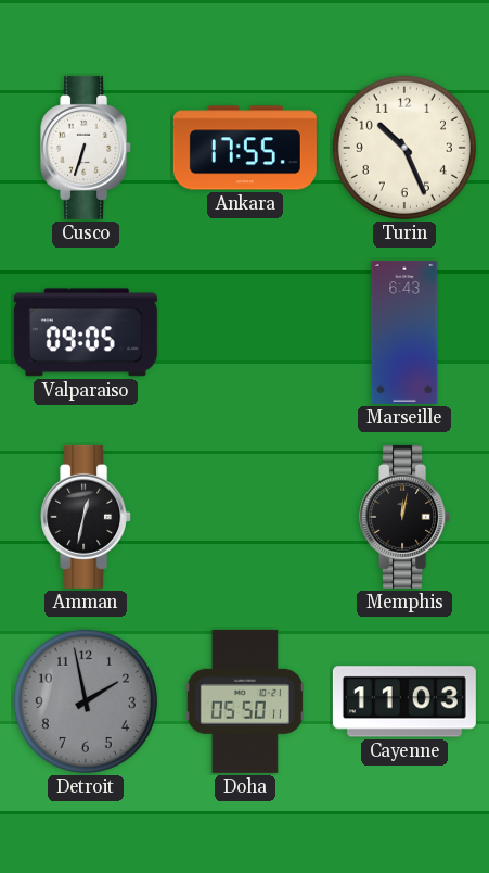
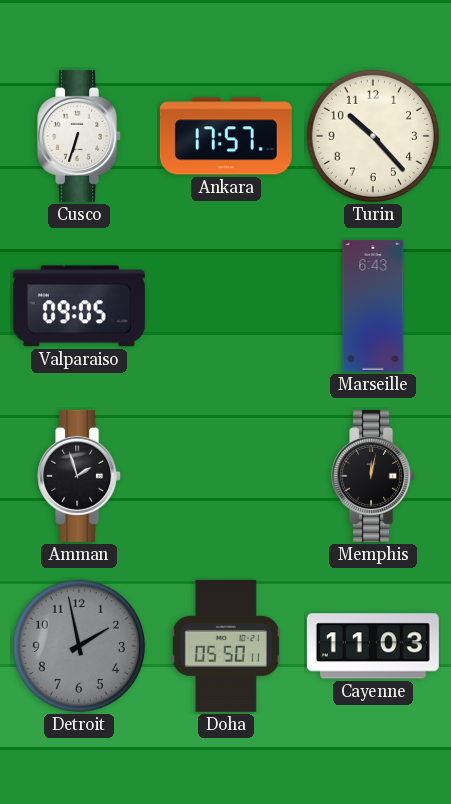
Ankara: 17:55 -> 17:57 (226, 136)
Turin: 10:26 -> 10:23 (373, 136)
Amman: 12:32 -> 1:57 (80, 476)
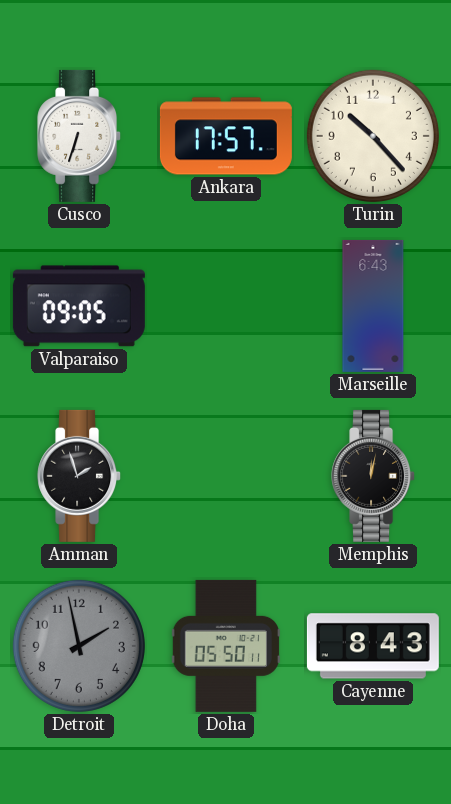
Cayenne: 11:03 -> 8:43 (373, 646)
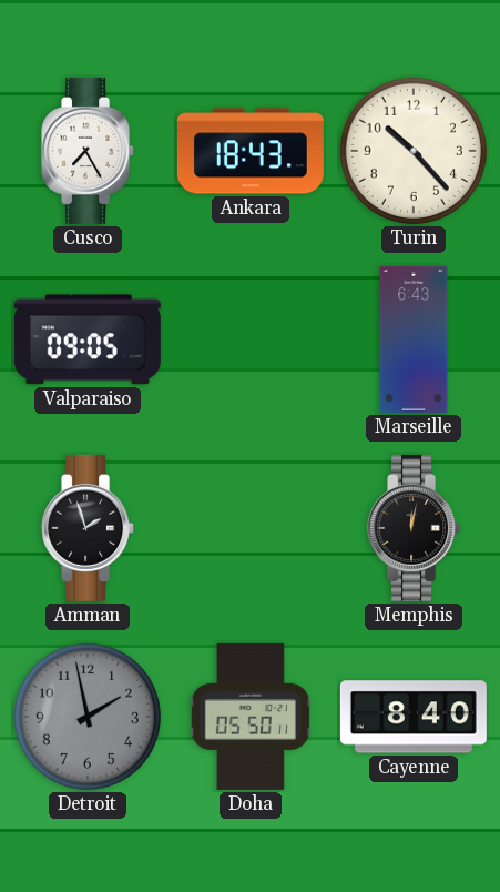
Cusco: 6:33 -> 7:25 (89, 151)
Ankara: 17:57 -> 18:43 (251, 151)
Cayenne: 8:43 -> 8:40 (414, 717)
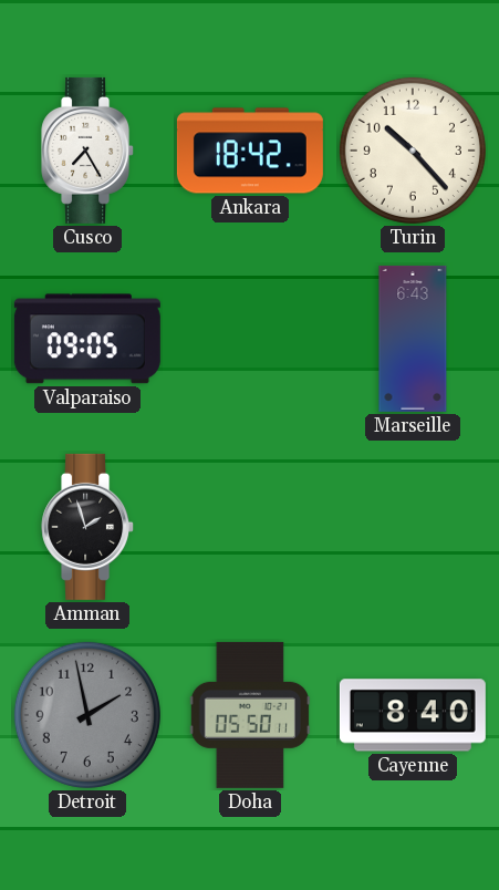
Ankara: 18:43 -> 18:42 (250, 151)
Memphis: 12:02 -> none (415, 528)
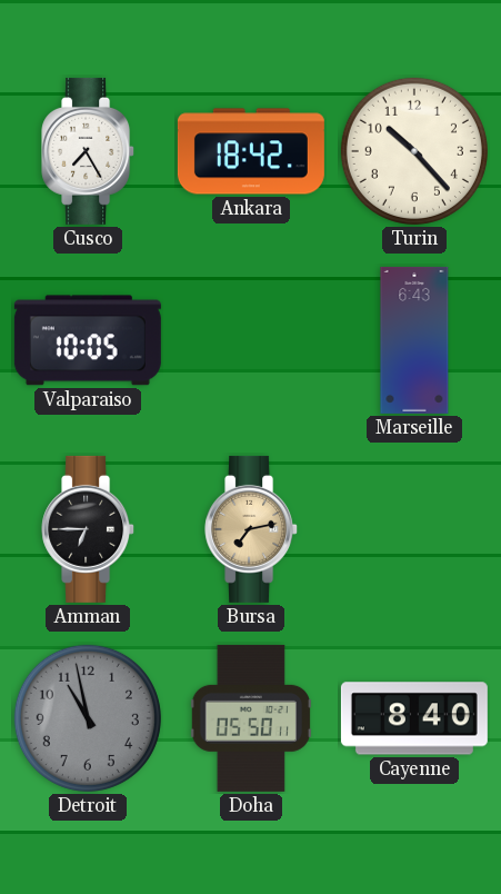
Valparaiso: 09:05 -> 10:05 (88, 340)
Amman: 1:57 -> 6:45 (89, 529)
Bursa: none -> 7:13 (252, 529)
Detroit: 1:58 -> 10:58 (88, 718)
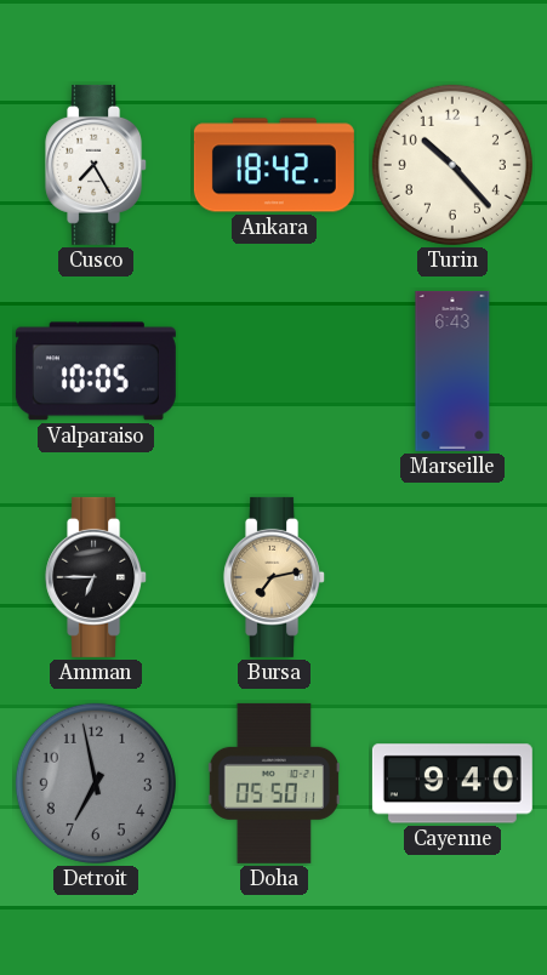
Detroit: 10:58 -> 6:58 (96, 783)
Cayenne: 8:40 -> 9:40 (452, 783)
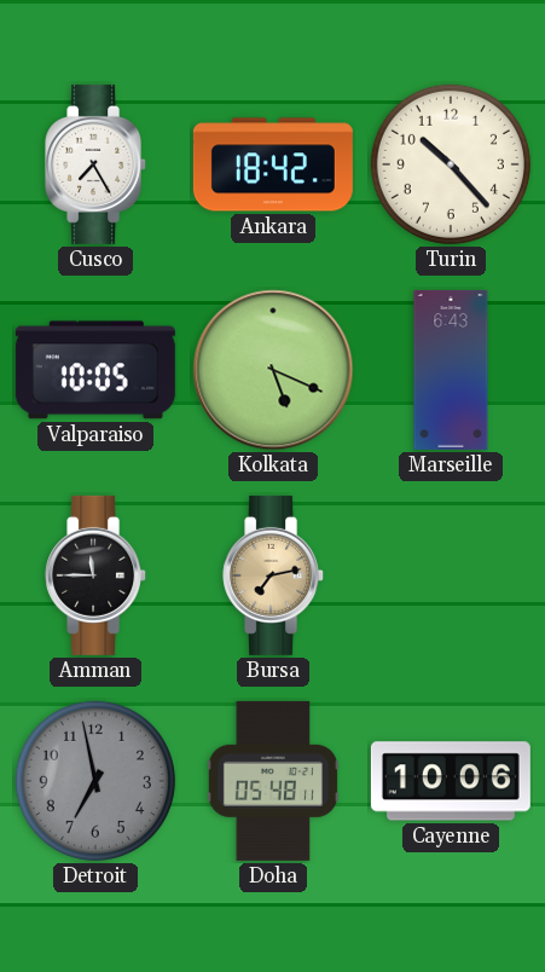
Kolkata: none -> 5:19 (273, 370)
Amman: 6:45 -> 11:45 (97, 575)
Doha: 05:50 -> 05:48 (273, 781)
Cayenne: 9:40 -> 10:06 (451, 781)
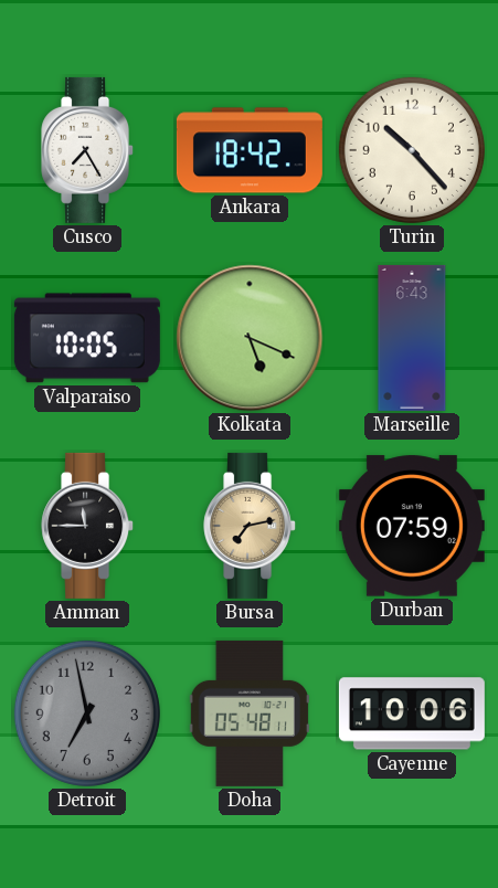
Durban: none -> 07:59 (412, 526)
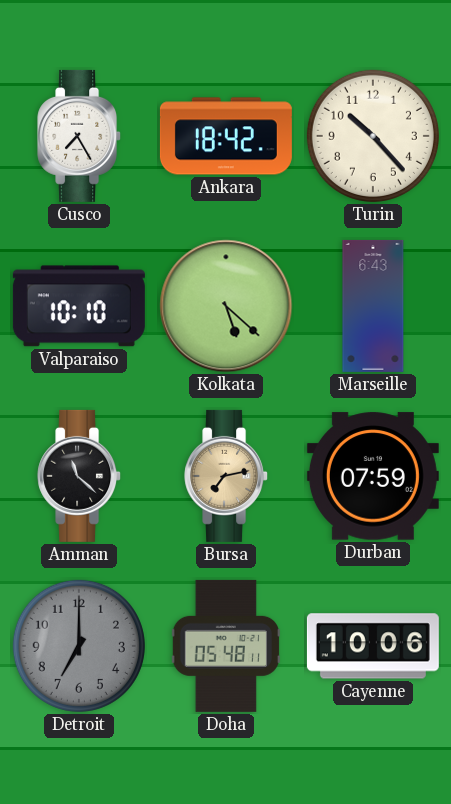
Valparaiso: 10:05 -> 10:10 (79, 306)
Kolkata: 5:19 -> 5:22 (226, 306)
Amman: 11:45 -> 11:22 (80, 476)
Detroit: 6:58 -> 7:00 (79, 646)
